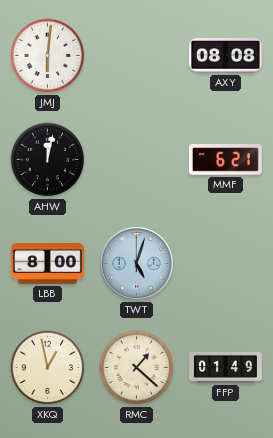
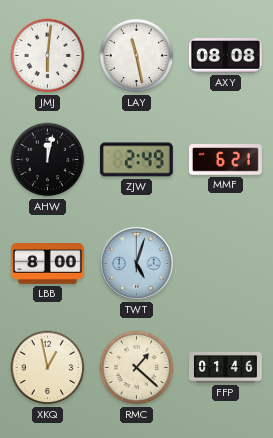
LAY: none -> 11:28 (137, 56)
ZJW: none -> 2:49 (136, 160)
FFP: 01:49 -> 01:46 (226, 368)
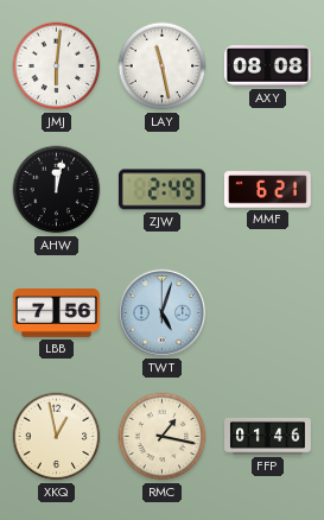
LBB: 8:00 -> 7:56 (56, 313)
RMC: 1:22 -> 1:17 (163, 437)
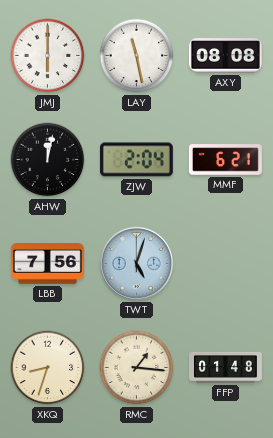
JMJ: 6:01 -> 6:00 (48, 56)
ZJW: 2:49 -> 2:04 (136, 160)
XKQ: 12:58 -> 8:33 (48, 368)
RMC: 1:17 -> 1:16 (137, 368)
FFP: 01:46 -> 01:48 (226, 368)
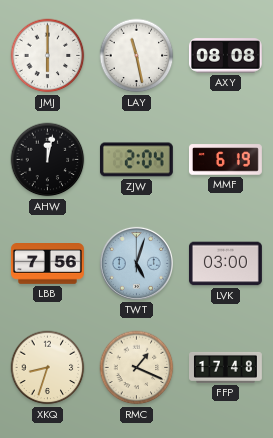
MMF: 6:21 -> 6:19 (225, 160)
LVK: none -> 03:00 (225, 264)
RMC: 1:16 -> 1:19 (137, 368)
FFP: 01:48 -> 17:48 (226, 368)
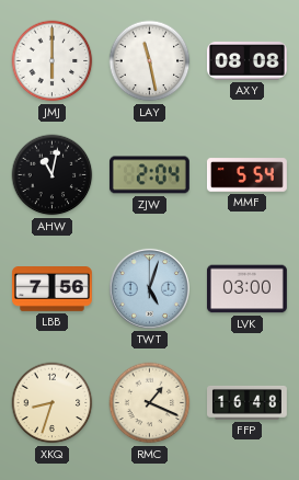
AHW: 12:02 -> 11:02 (53, 175)
MMF: 6:19 -> 5:54 (246, 175)
FFP: 17:48 -> 16:48 (248, 403)
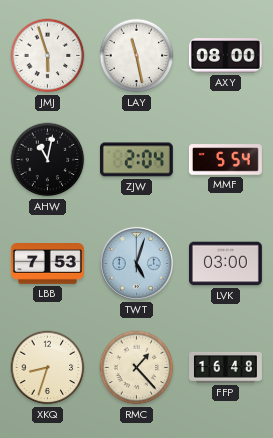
JMJ: 6:00 -> 5:57 (48, 56)
AXY: 08:08 -> 08:00 (225, 56)
LBB: 7:56 -> 7:53 (47, 264)
RMC: 1:19 -> 1:23 (137, 368)
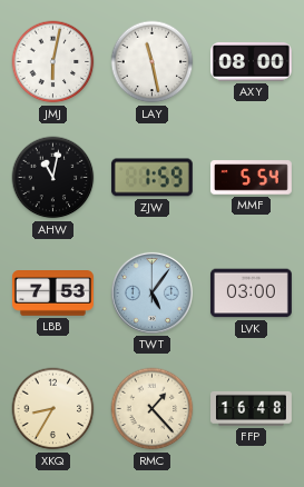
JMJ: 5:57 -> 6:02 (53, 62)
ZJW: 2:04 -> 1:59 (151, 178)
TWT: 5:03 -> 5:06 (151, 292)
XKQ: 8:33 -> 8:35 (53, 409)
